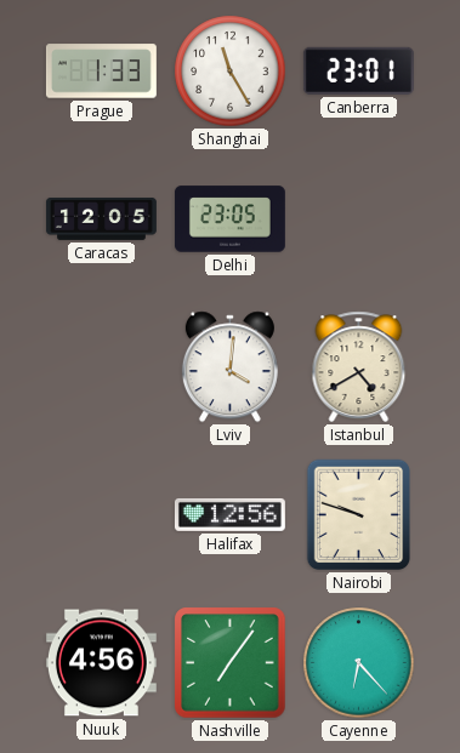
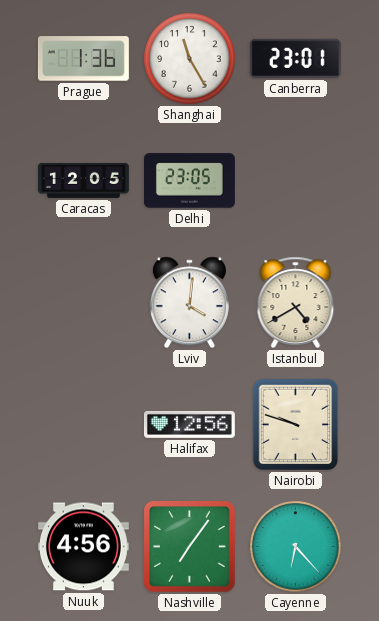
Prague: 1:33 -> 1:36 (83, 59)
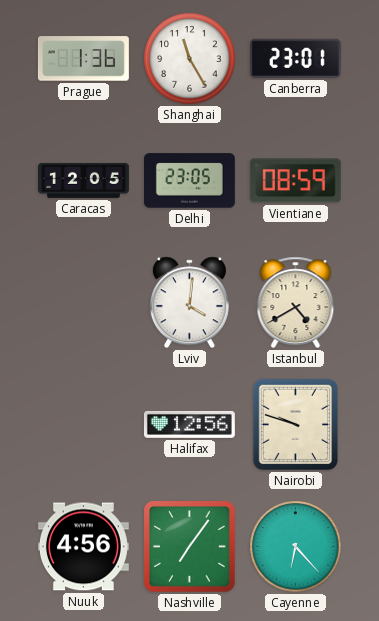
Vientiane: none -> 08:59 (295, 181)
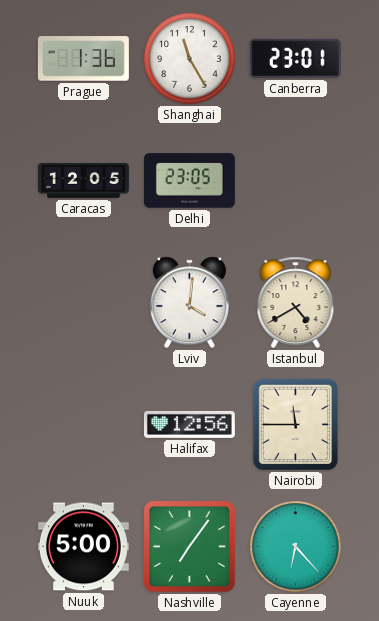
Vientiane: 08:59 -> none (295, 181)
Nairobi: 9:48 -> 11:45 (296, 425)
Nuuk: 4:56 -> 5:00 (83, 547)
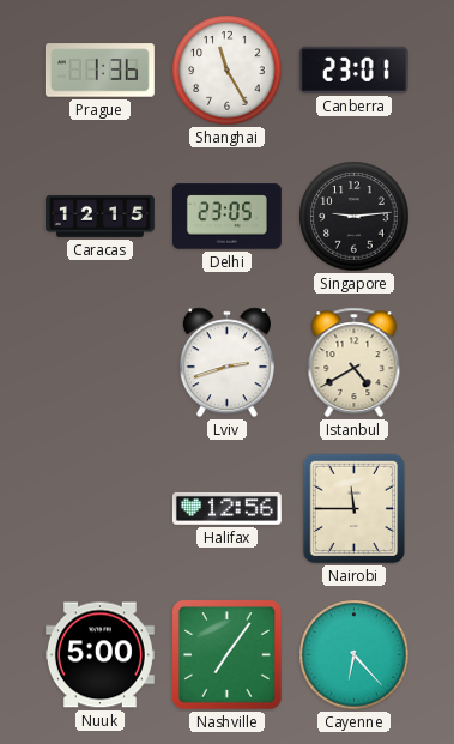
Caracas: 12:05 -> 12:15 (99, 216)
Singapore: none -> 9:14 (355, 217)
Lviv: 4:01 -> 2:42 (226, 363)
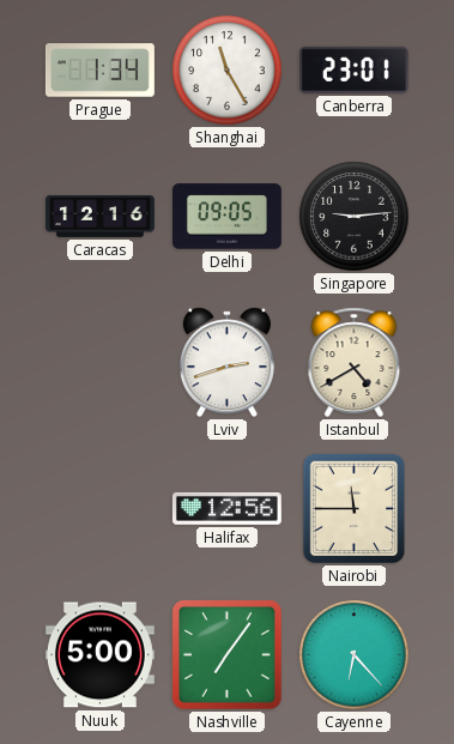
Prague: 1:36 -> 1:34 (99, 71)
Caracas: 12:15 -> 12:16 (99, 216)
Delhi: 23:05 -> 09:05 (226, 217)
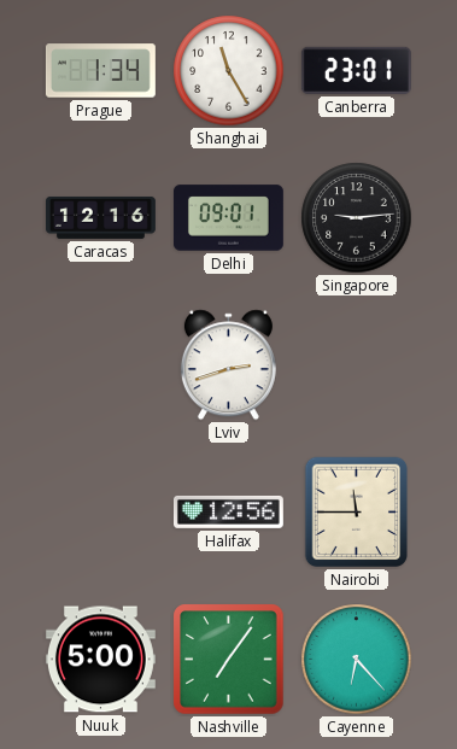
Delhi: 09:05 -> 09:01 (228, 218)
Istanbul: 4:40 -> none (355, 363)
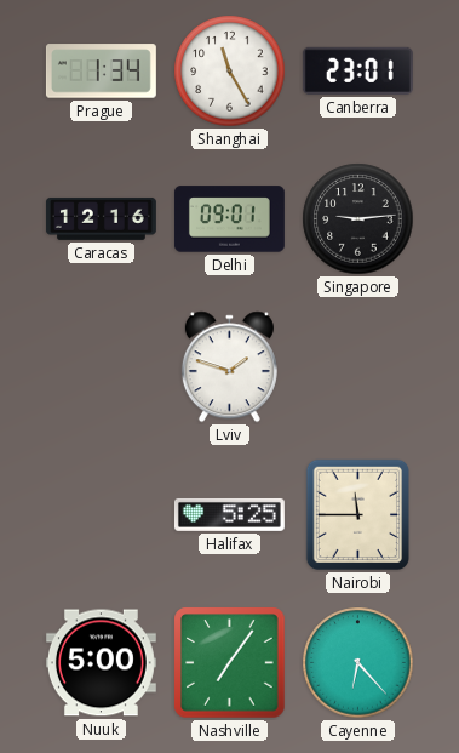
Lviv: 2:42 -> 1:48 (229, 367)
Halifax: 12:56 -> 5:25 (229, 514)
